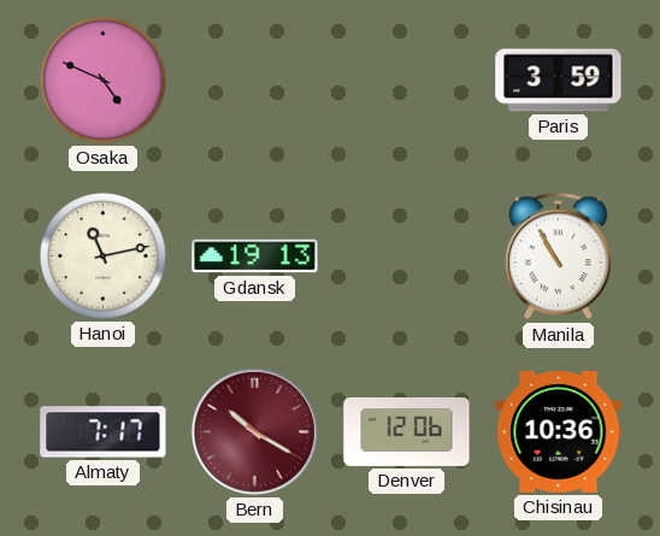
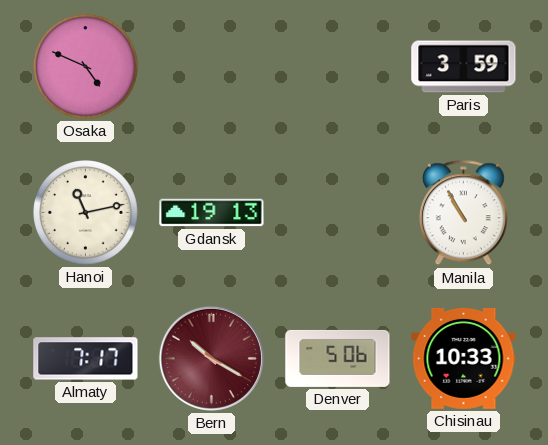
Denver: 12:06 -> 5:06 (338, 358)
Chisinau: 10:36 -> 10:33 (464, 358)
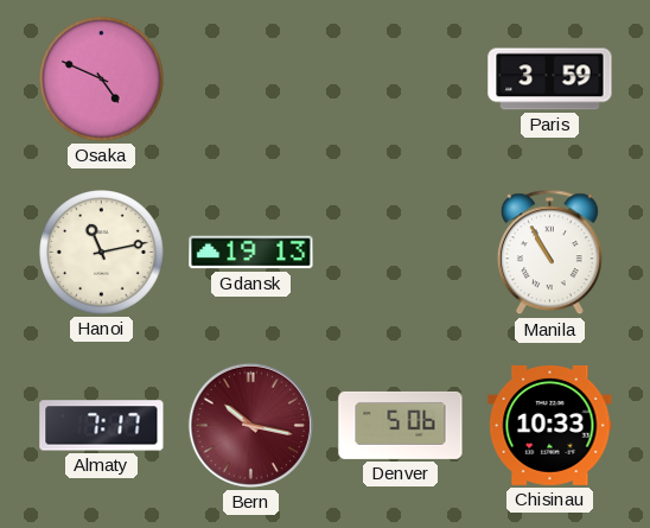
Bern: 10:20 -> 10:17 (250, 425)
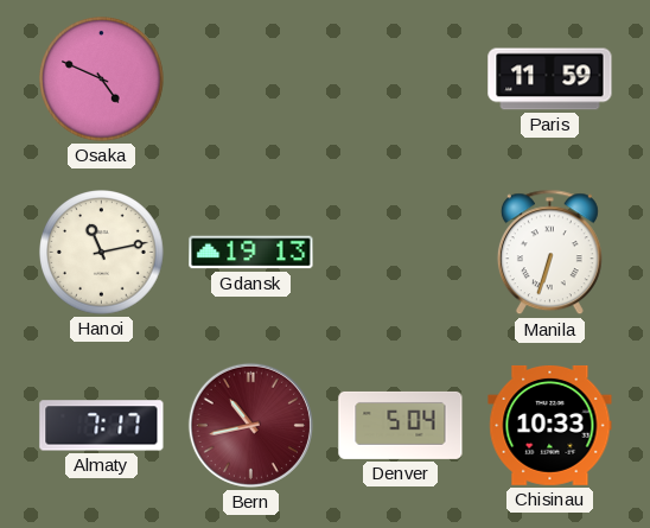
Paris: 3:59 -> 11:59 (550, 79)
Manila: 10:55 -> 6:33 (549, 253)
Bern: 10:17 -> 10:43 (250, 425)
Denver: 5:06 -> 5:04 (401, 425)
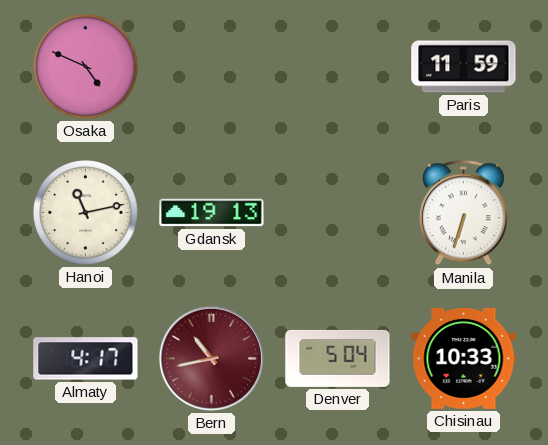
Almaty: 7:17 -> 4:17 (86, 359)
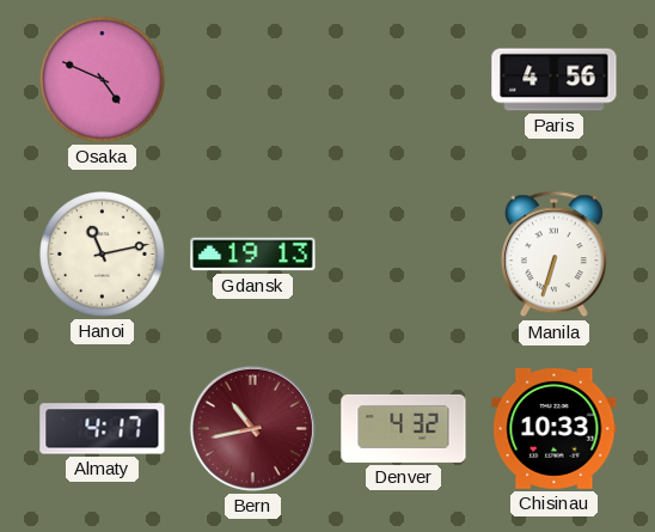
Paris: 11:59 -> 4:56 (555, 80)
Denver: 5:04 -> 4:32 (404, 428)
